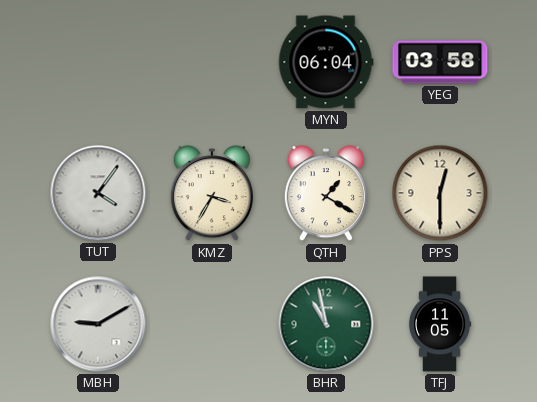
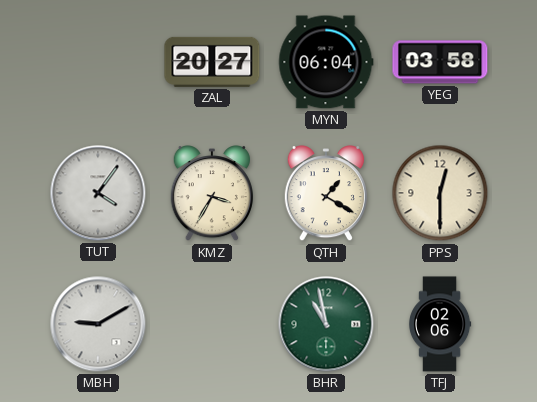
ZAL: none -> 20:27 (212, 62)
TFJ: 11:05 -> 02:06 (440, 324)
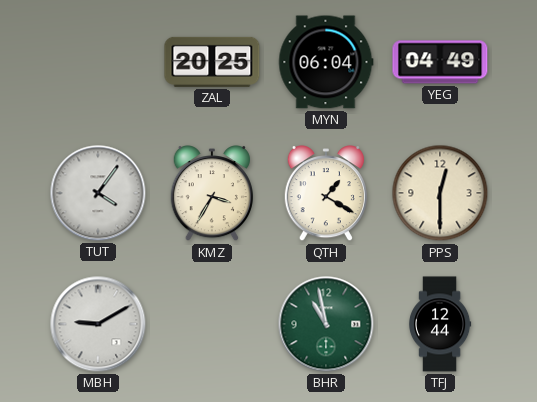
ZAL: 20:27 -> 20:25 (212, 62)
YEG: 03:58 -> 04:49 (440, 62)
TFJ: 02:06 -> 12:44 (440, 324)
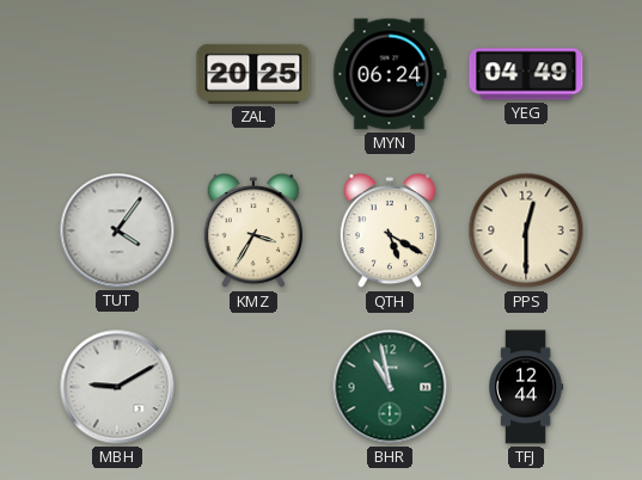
MYN: 06:04 -> 06:24 (390, 74)
QTH: 1:20 -> 5:20 (390, 232)
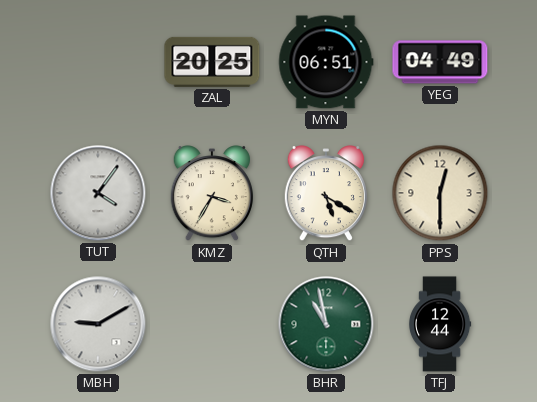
MYN: 06:24 -> 06:51 (326, 62)
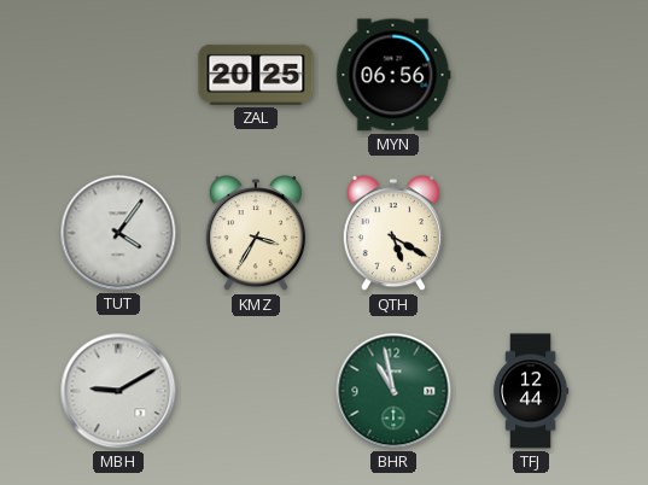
MYN: 06:51 -> 06:56 (393, 75)
YEG: 04:49 -> none (440, 62)
PPS: 12:30 -> none (440, 193)
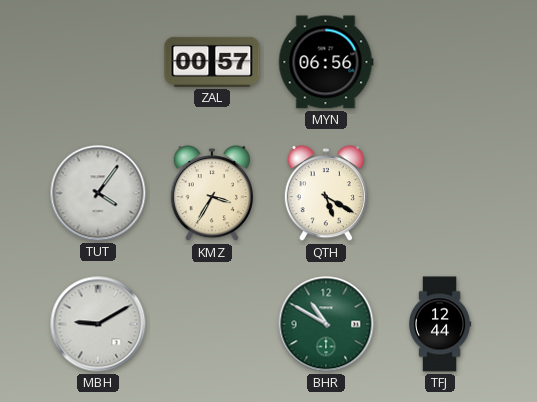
ZAL: 20:25 -> 00:57 (212, 62)
BHR: 10:58 -> 10:50 (326, 324)
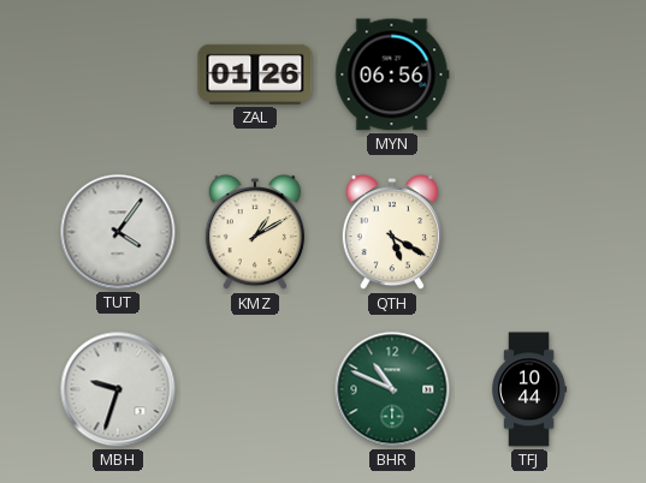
ZAL: 00:57 -> 01:26 (255, 74)
KMZ: 3:35 -> 1:10 (255, 233)
MBH: 9:10 -> 9:33 (118, 389)
BHR: 10:50 -> 10:49 (392, 389)
TFJ: 12:44 -> 10:44 (529, 389)
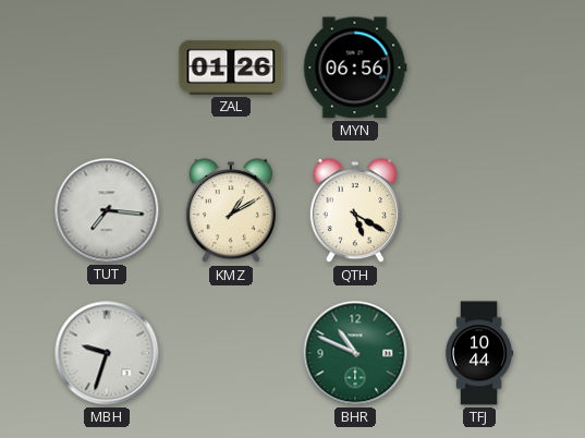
TUT: 4:06 -> 7:16 (107, 210)
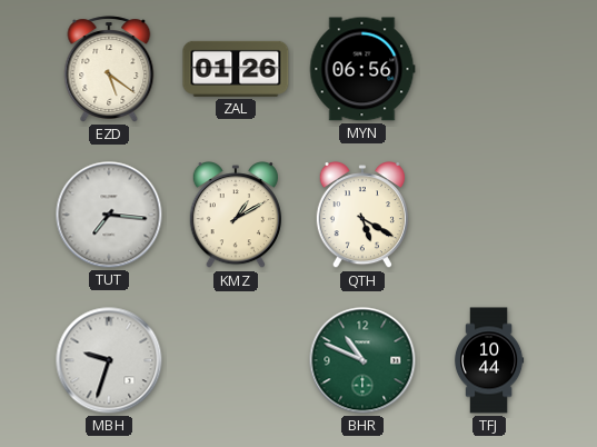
EZD: none -> 5:21 (109, 69)
